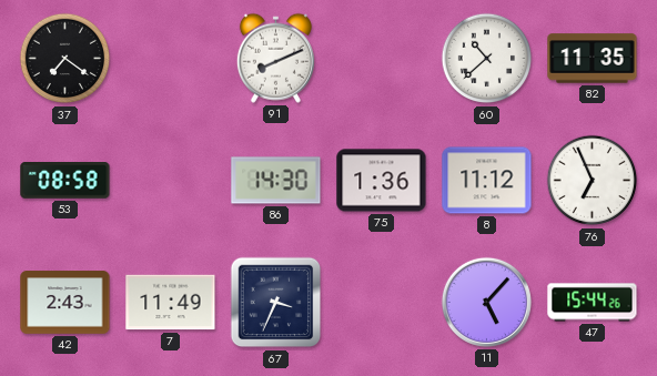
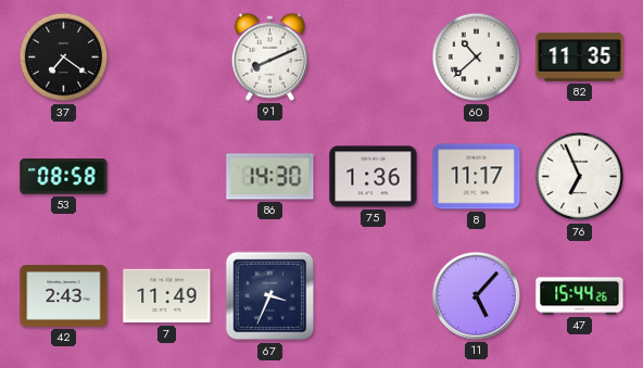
8: 11:12 -> 11:17 (477, 177)
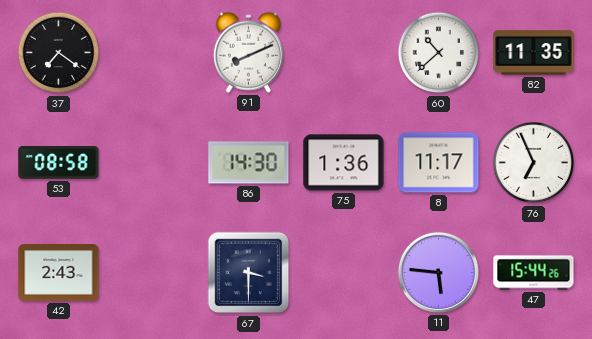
7: 11:49 -> none (167, 296)
67: 3:34 -> 3:30 (249, 273)
11: 5:07 -> 5:46 (438, 272)
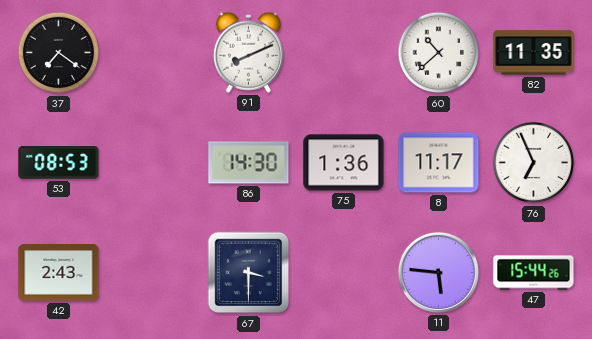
53: 08:58 -> 08:53 (59, 163)
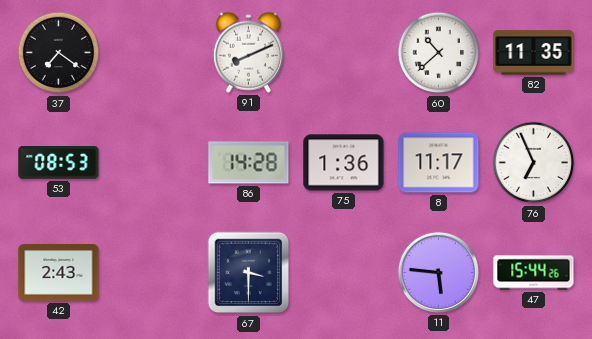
86: 14:30 -> 14:28 (249, 163)
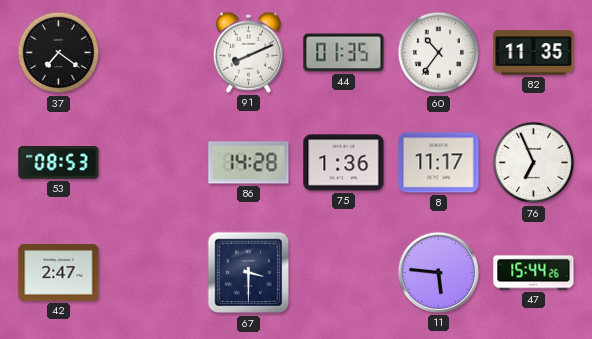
44: none -> 01:35 (344, 53)
60: 10:38 -> 10:36 (439, 53)
42: 2:43 -> 2:47 (59, 273)
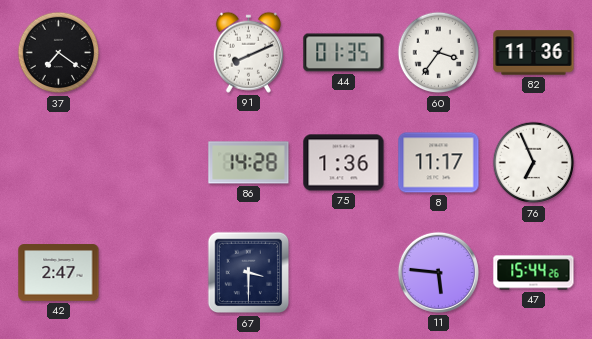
60: 10:36 -> 3:36 (439, 53)
82: 11:35 -> 11:36 (534, 53)
53: 08:53 -> none (59, 163)
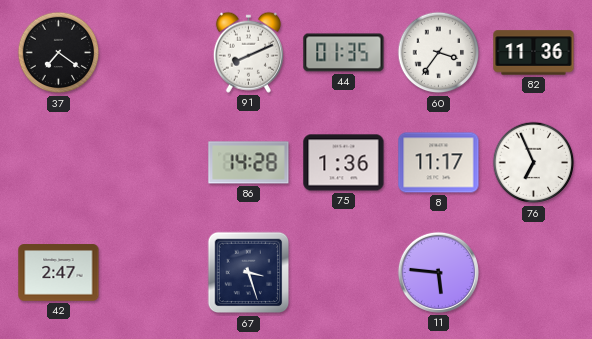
67: 3:30 -> 3:27 (249, 273)
47: 15:44 -> none (534, 273)
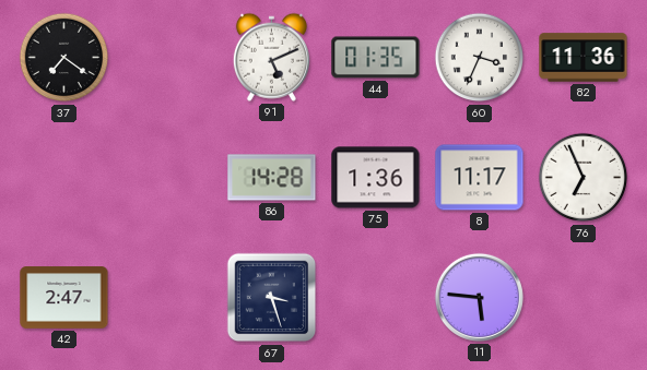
91: 8:11 -> 5:11 (271, 57)
60: 3:36 -> 3:34 (480, 58)
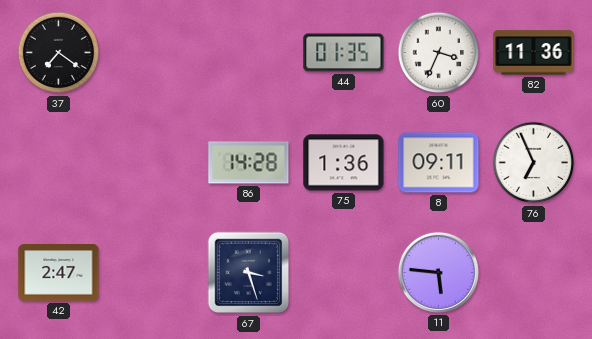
91: 5:11 -> none (271, 57)
8: 11:17 -> 09:11 (439, 163)
